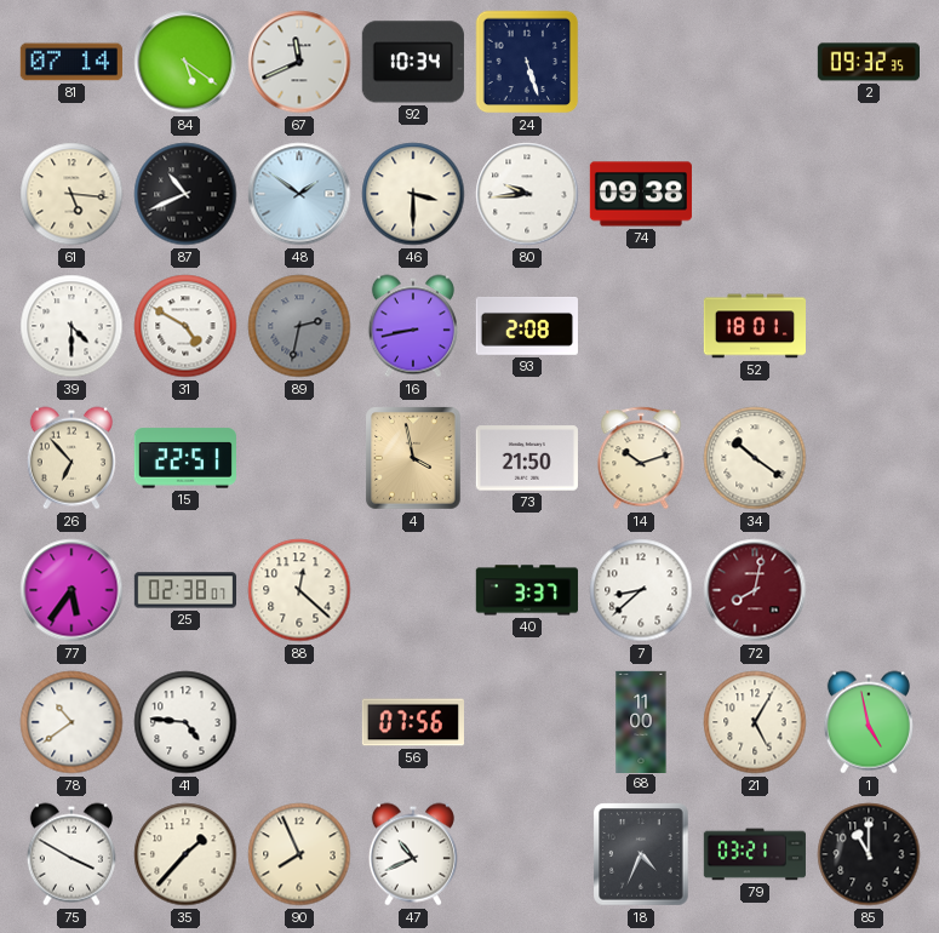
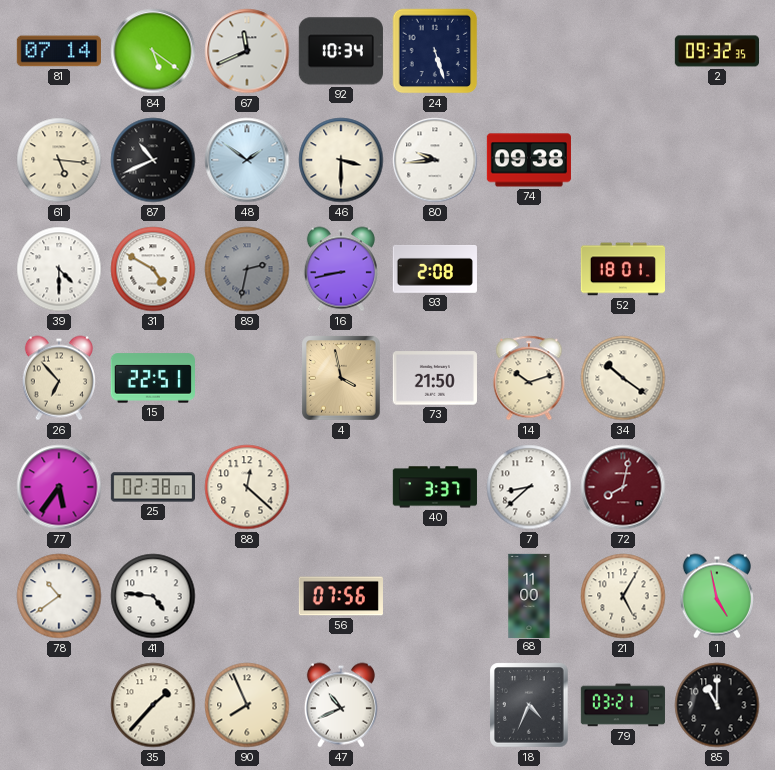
75: 3:50 -> none (71, 854)
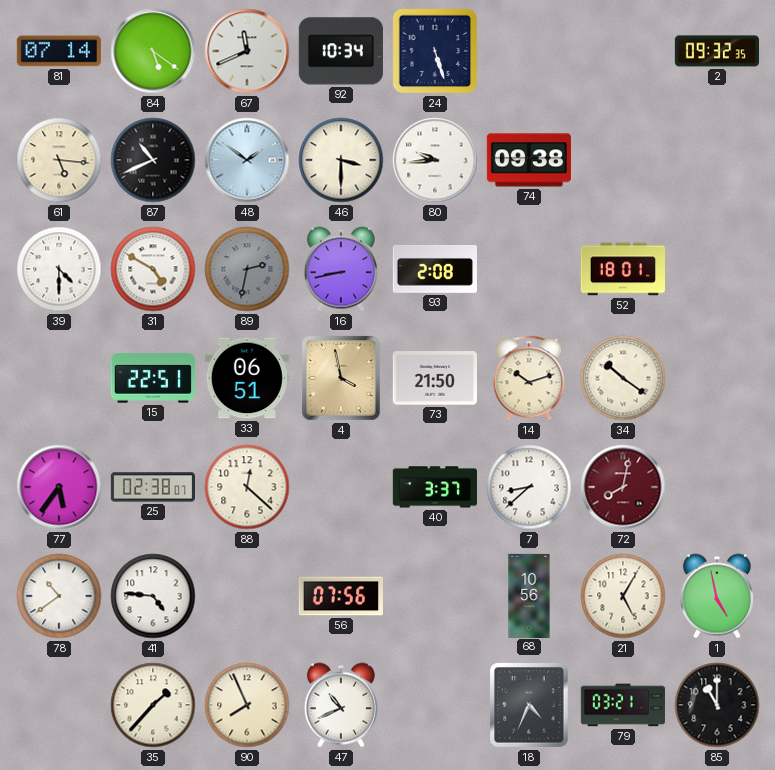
26: 6:53 -> none (59, 378)
33: none -> 06:51 (247, 378)
68: 11:00 -> 10:56 (529, 595)
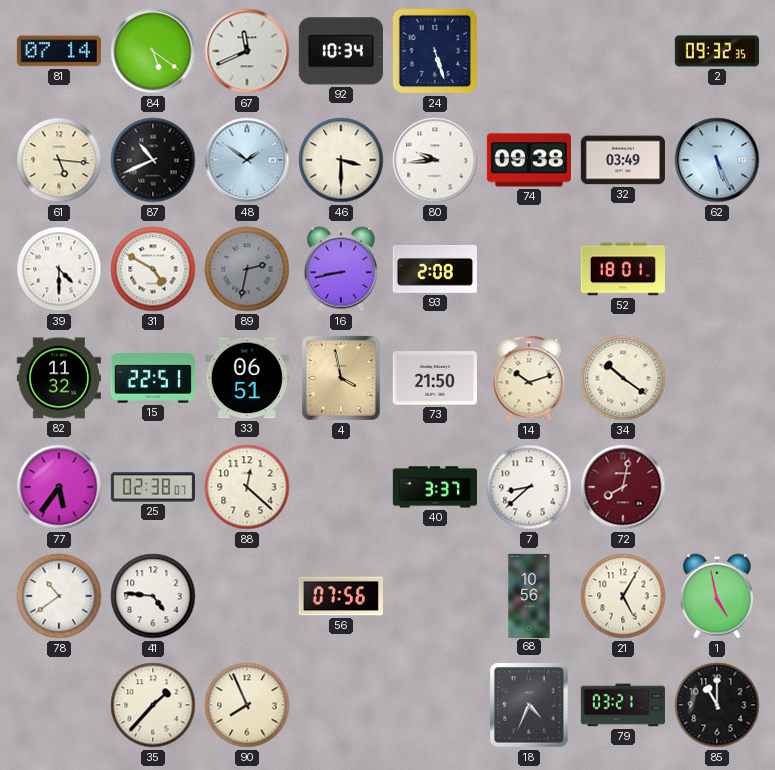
32: none -> 03:49 (623, 160)
62: none -> 5:26 (717, 160)
82: none -> 11:32 (59, 378)
47: 10:41 -> none (341, 705)
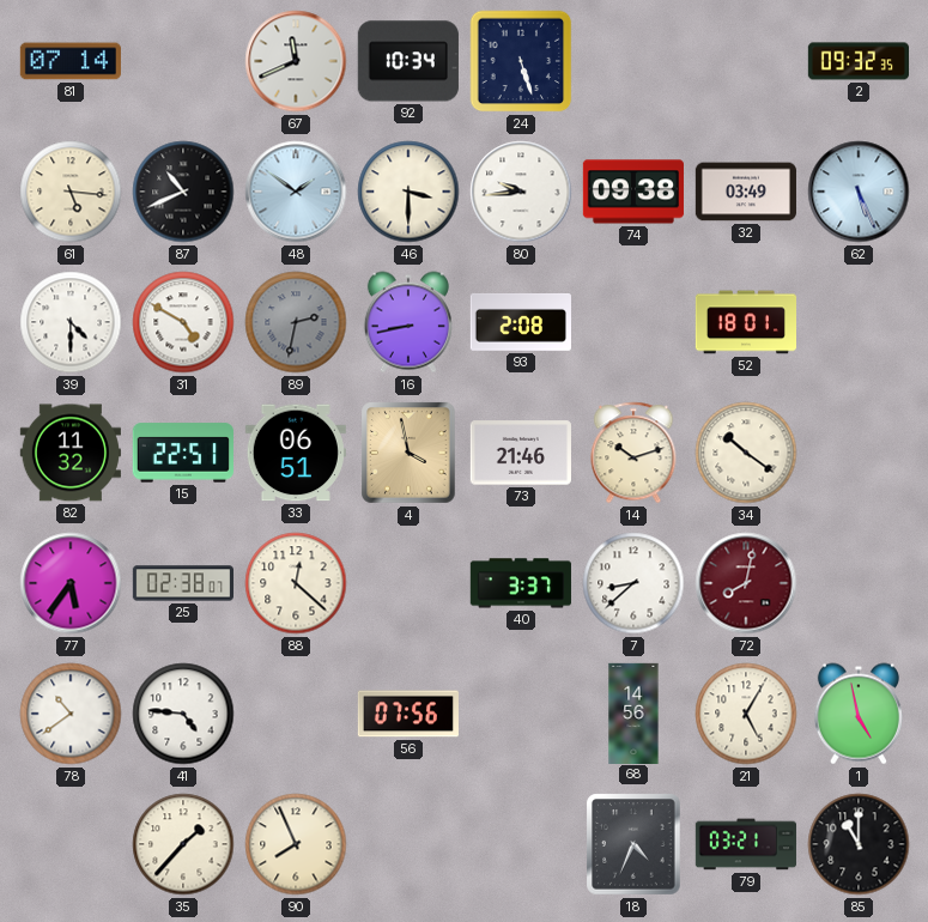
84: 5:21 -> none (153, 51)
73: 21:50 -> 21:46 (521, 453)
68: 10:56 -> 14:56 (633, 712)
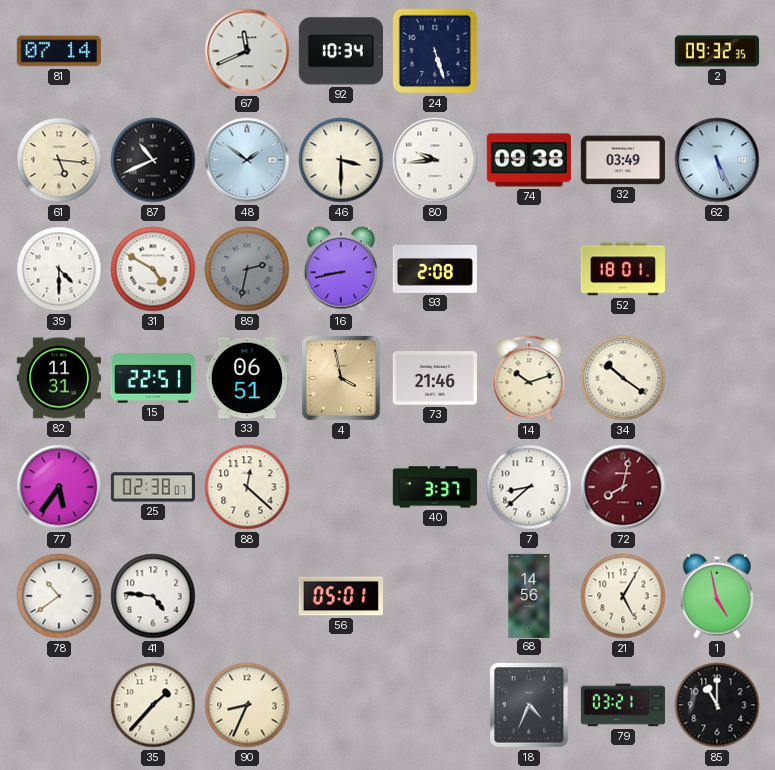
82: 11:32 -> 11:31 (59, 378)
56: 07:56 -> 05:01 (341, 596)
90: 7:56 -> 8:34 (247, 705)
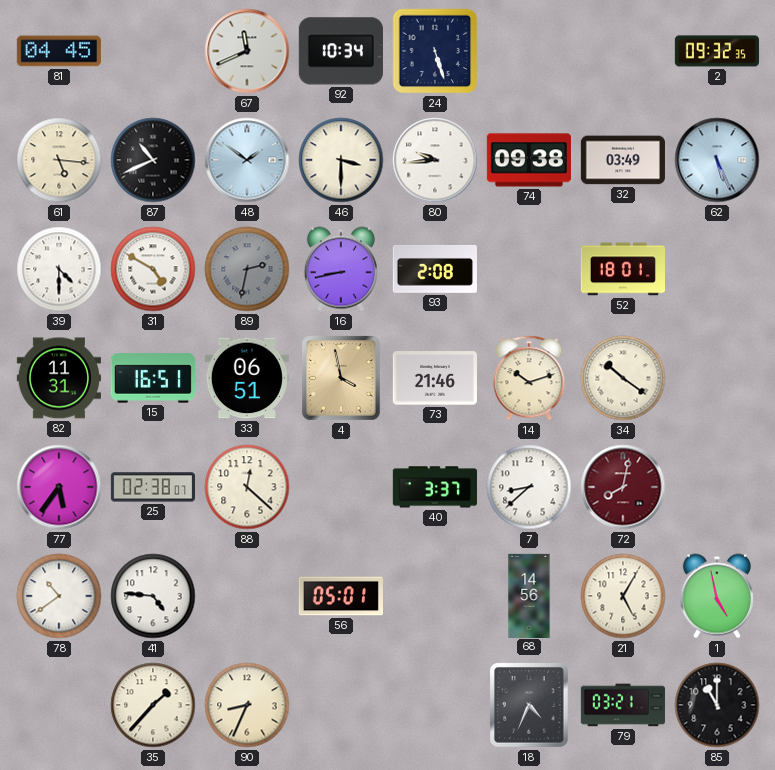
81: 07:14 -> 04:45 (59, 51)
15: 22:51 -> 16:51 (153, 378)
